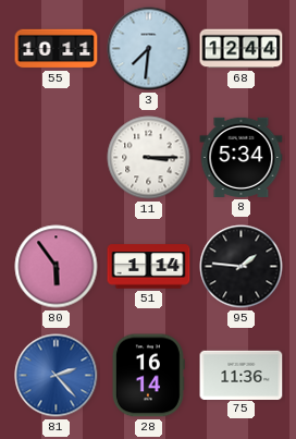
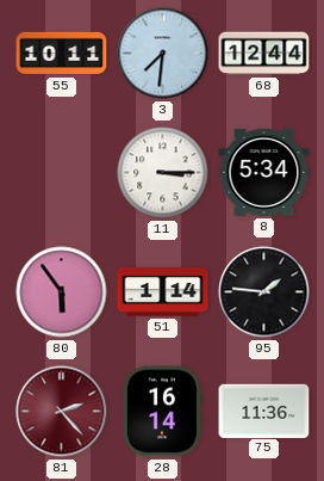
81 dial: blue -> burgundy (62, 412)
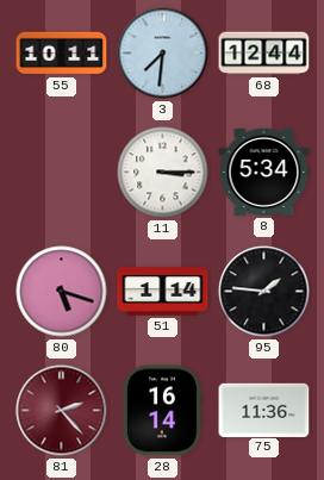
80: 5:54 -> 5:18 (62, 292)
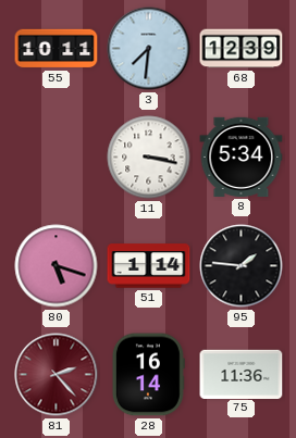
68: 12:44 -> 12:39 (242, 49)
11: 3:15 -> 3:17 (149, 158)
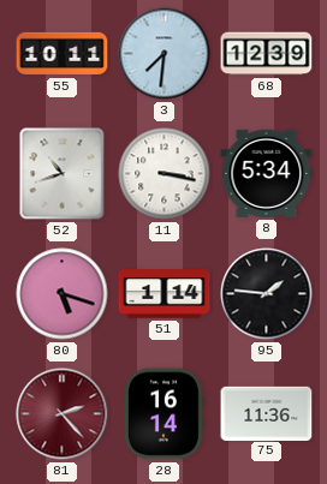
52: none -> 10:42 (63, 174)
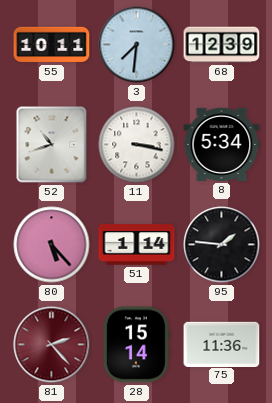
80: 5:18 -> 5:23 (52, 245)
28: 16:14 -> 15:14 (136, 345)
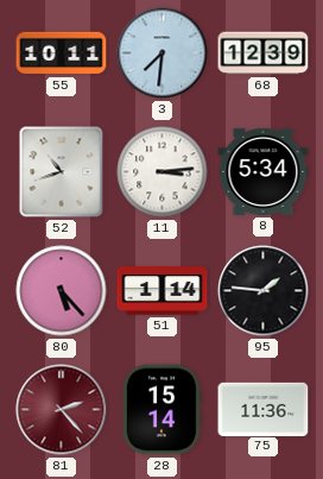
11: 3:17 -> 3:14 (163, 172)
